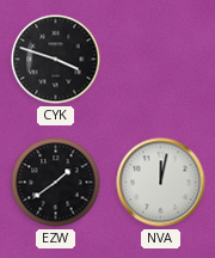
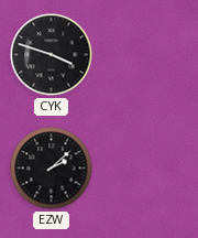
EZW: 1:39 -> 2:08 (52, 169)
NVA: 12:02 -> none (161, 183)
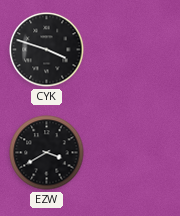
EZW: 2:08 -> 3:40 (47, 153)
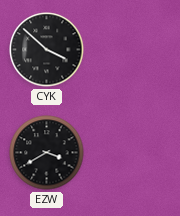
CYK: 3:48 -> 3:52 (47, 50)
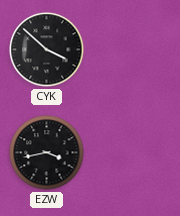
EZW: 3:40 -> 3:43 (47, 153)
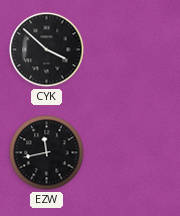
EZW: 3:43 -> 11:43 (47, 153)
